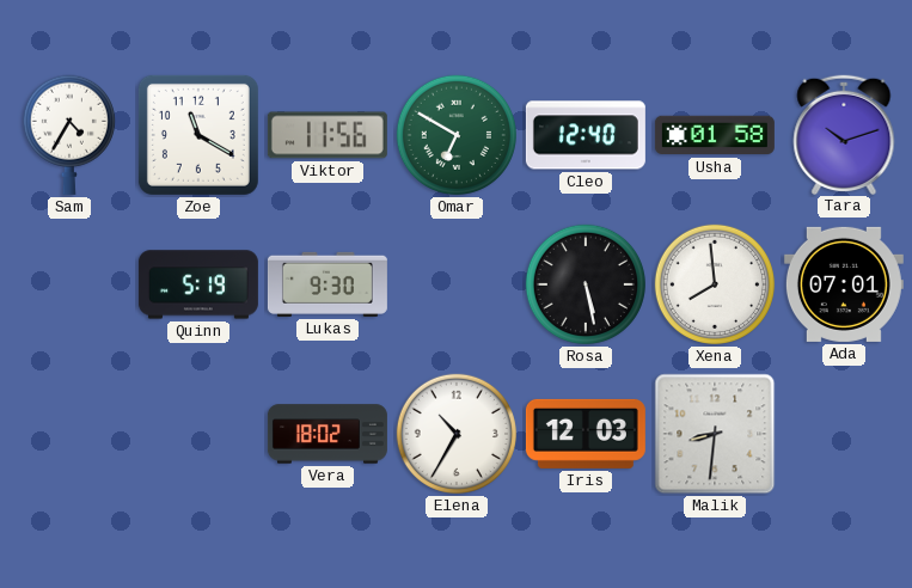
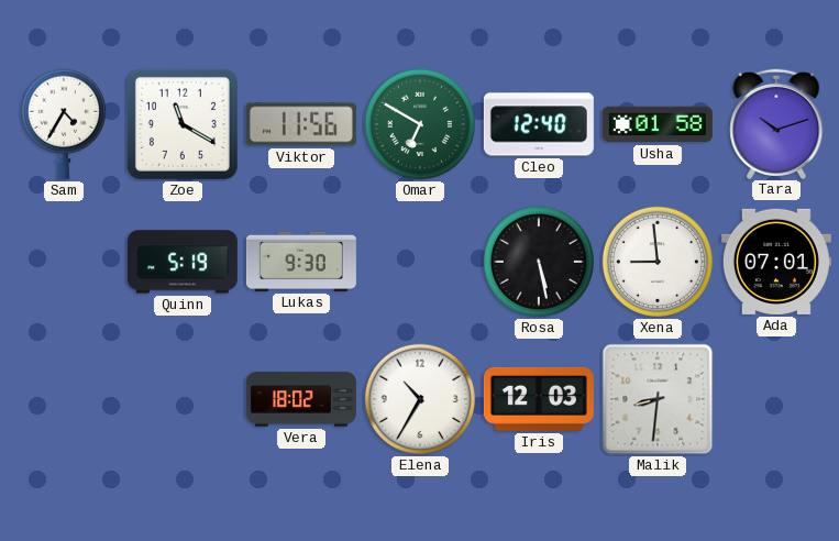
Xena: 7:59 -> 8:59 (658, 262)
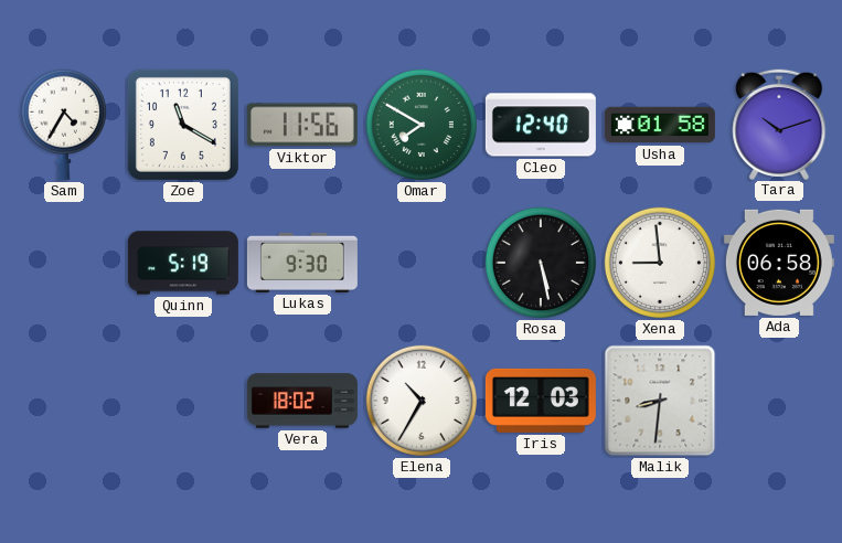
Omar: 6:50 -> 7:50 (422, 125)
Ada: 07:01 -> 06:58 (779, 263)
